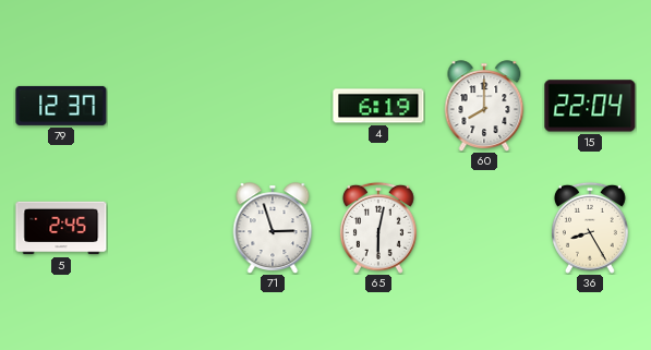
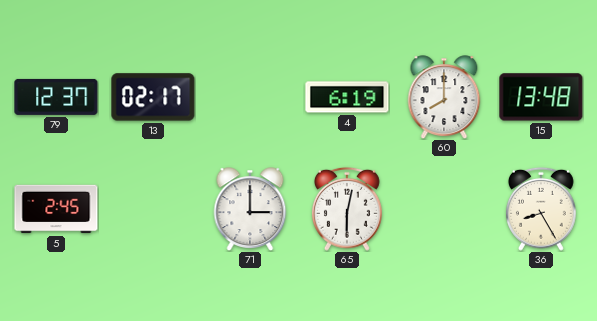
13: none -> 02:17 (153, 97)
15: 22:04 -> 13:48 (541, 97)
71: 2:57 -> 3:00 (250, 209)
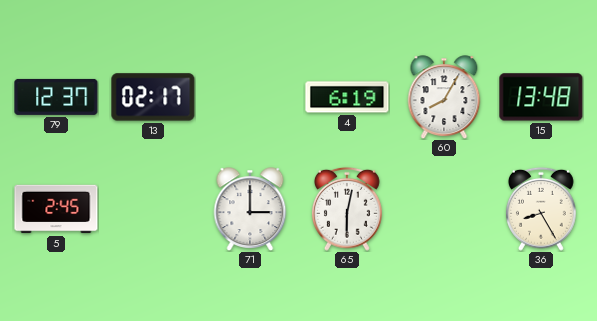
60: 8:00 -> 8:05 (444, 97)
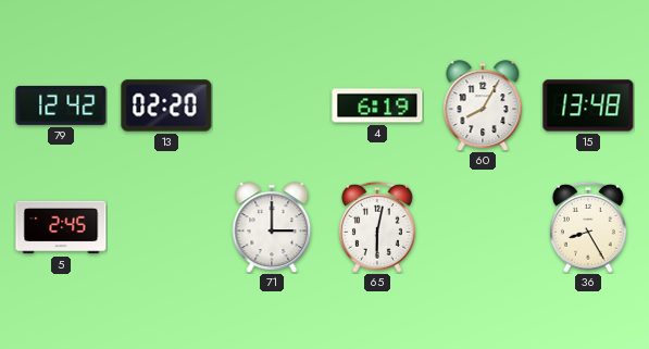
79: 12:37 -> 12:42 (61, 105)
13: 02:17 -> 02:20 (166, 105)
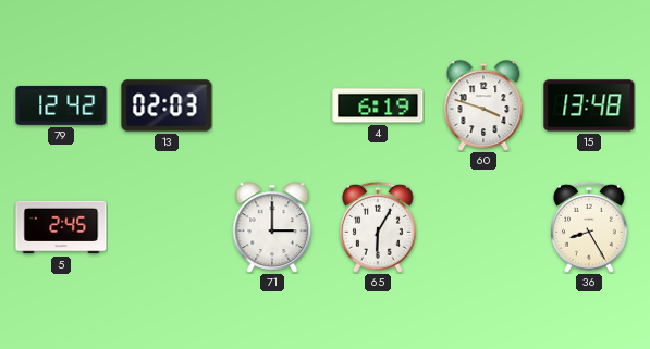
13: 02:20 -> 02:03 (167, 105)
60: 8:05 -> 3:48 (483, 105)
65: 6:02 -> 6:05 (378, 227)
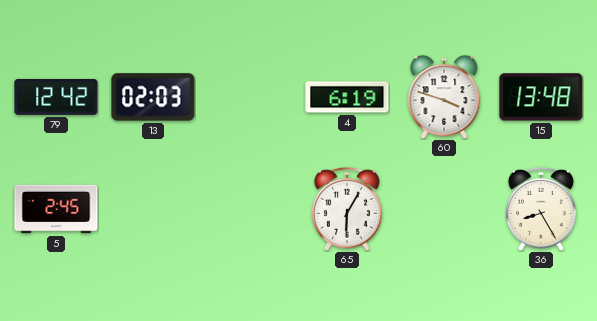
71: 3:00 -> none (272, 227)
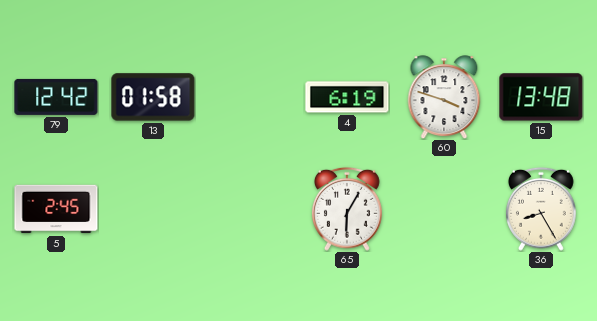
13: 02:03 -> 01:58 (153, 97)
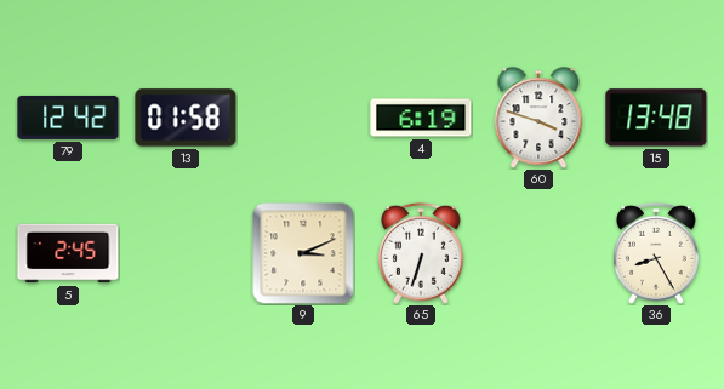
9: none -> 3:11 (303, 253)
65: 6:05 -> 6:33 (421, 253)
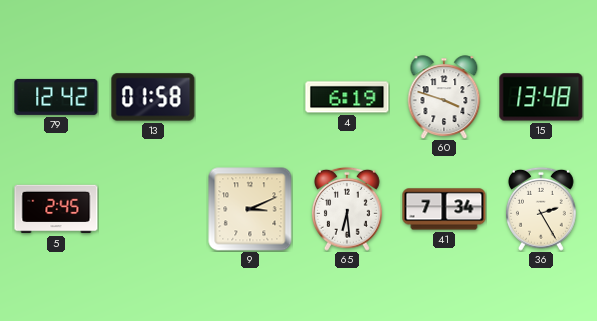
65: 6:33 -> 6:29 (347, 209)
41: none -> 7:34 (444, 209)
36: 8:25 -> 2:25 (541, 209)
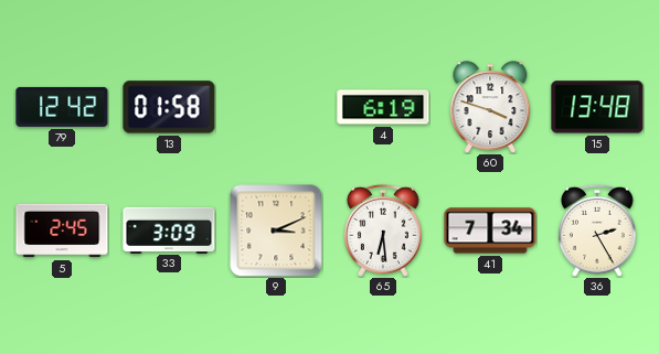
33: none -> 3:09 (169, 229)
